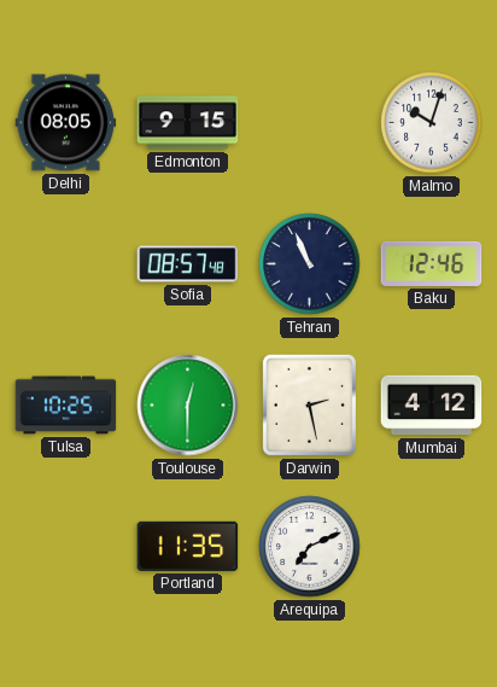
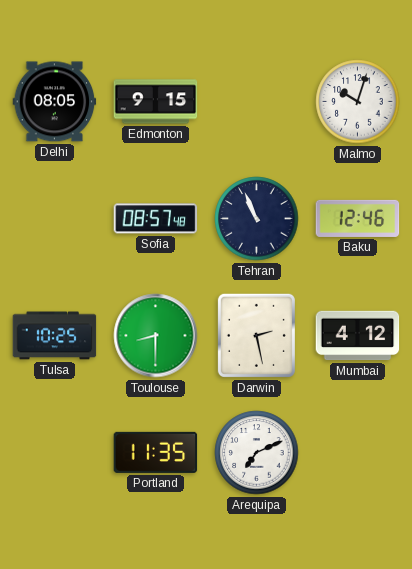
Toulouse: 12:30 -> 8:30 (156, 336)
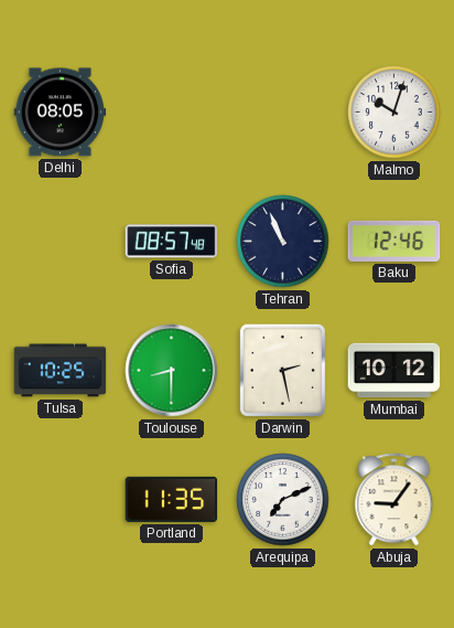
Edmonton: 9:15 -> none (156, 102)
Mumbai: 4:12 -> 10:12 (394, 371)
Abuja: none -> 9:06 (394, 500)
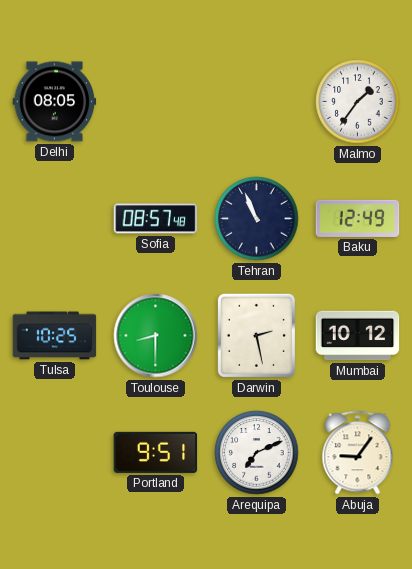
Malmo: 10:03 -> 1:36 (358, 102)
Baku: 12:46 -> 12:49 (358, 218)
Portland: 11:35 -> 9:51 (156, 452)
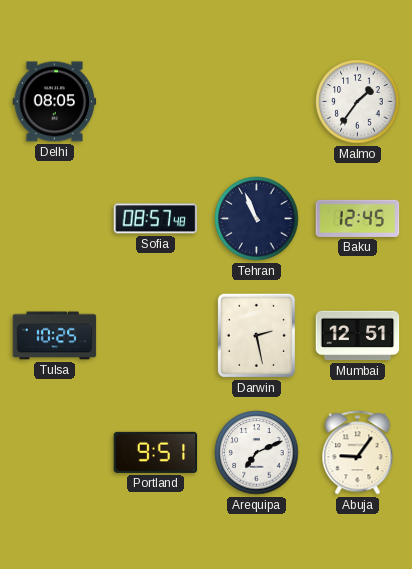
Baku: 12:49 -> 12:45 (358, 218)
Toulouse: 8:30 -> none (156, 336)
Mumbai: 10:12 -> 12:51 (358, 336)
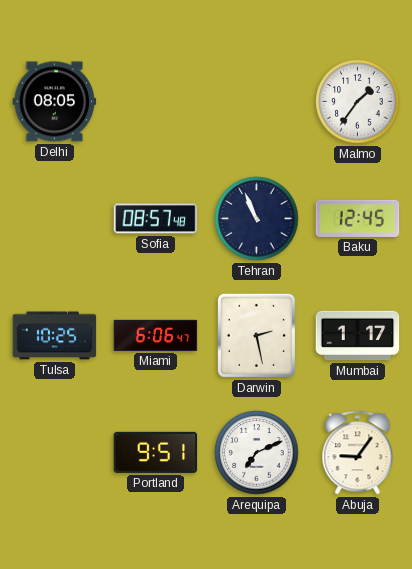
Miami: none -> 6:06 (156, 335)
Mumbai: 12:51 -> 1:17 (358, 336)
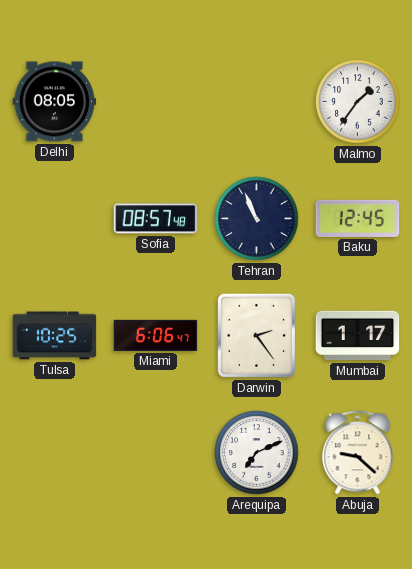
Darwin: 2:28 -> 2:24 (256, 335)
Portland: 9:51 -> none (156, 452)
Abuja: 9:06 -> 9:22 (358, 453)
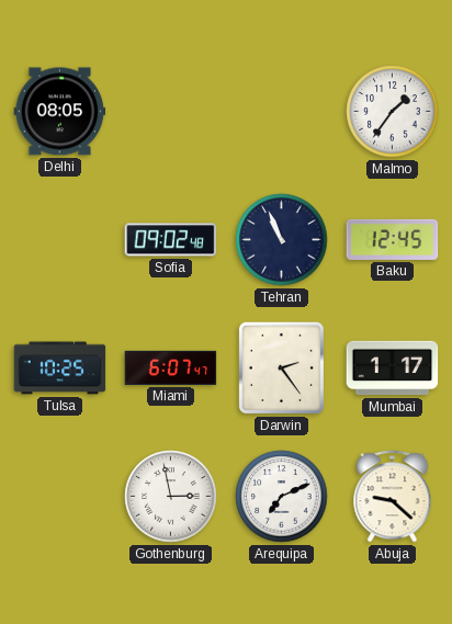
Sofia: 08:57 -> 09:02 (171, 240)
Miami: 6:06 -> 6:07 (171, 367)
Gothenburg: none -> 2:58 (171, 497)
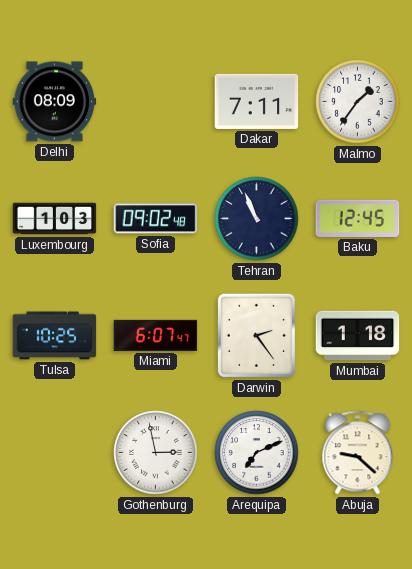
Delhi: 08:05 -> 08:09 (55, 102)
Dakar: none -> 7:11 (257, 101)
Luxembourg: none -> 1:03 (55, 219)
Mumbai: 1:17 -> 1:18 (358, 336)
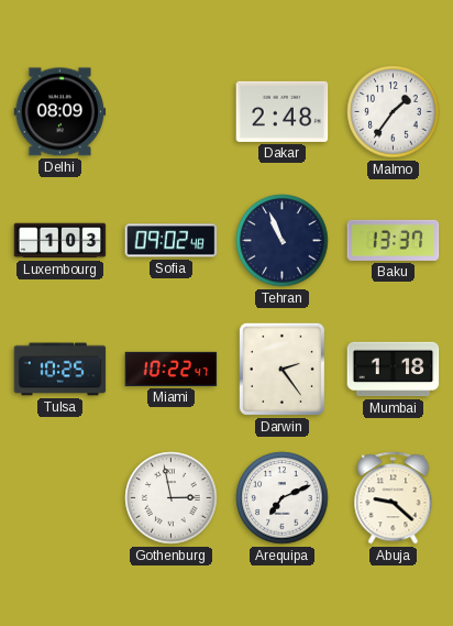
Dakar: 7:11 -> 2:48 (283, 111)
Baku: 12:45 -> 13:37 (394, 240)
Miami: 6:07 -> 10:22 (172, 369)
